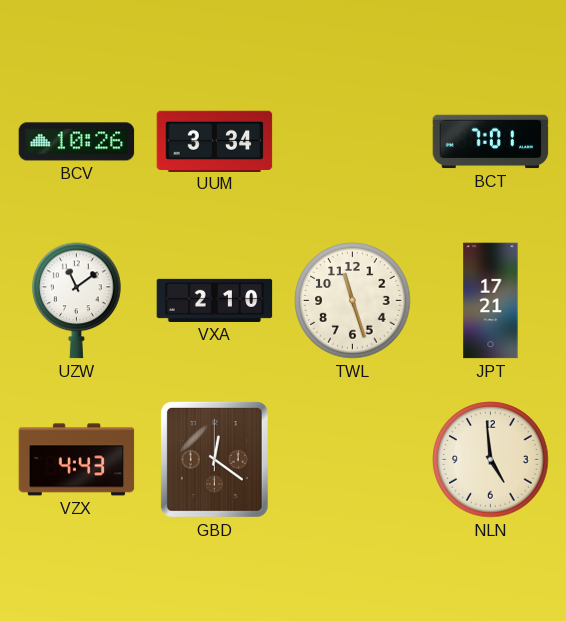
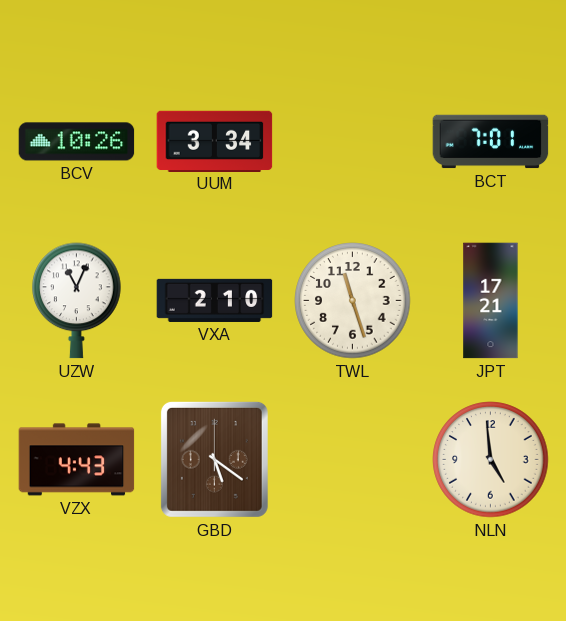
UZW: 11:09 -> 11:04 (77, 301)
GBD: 12:21 -> 5:21 (214, 459)
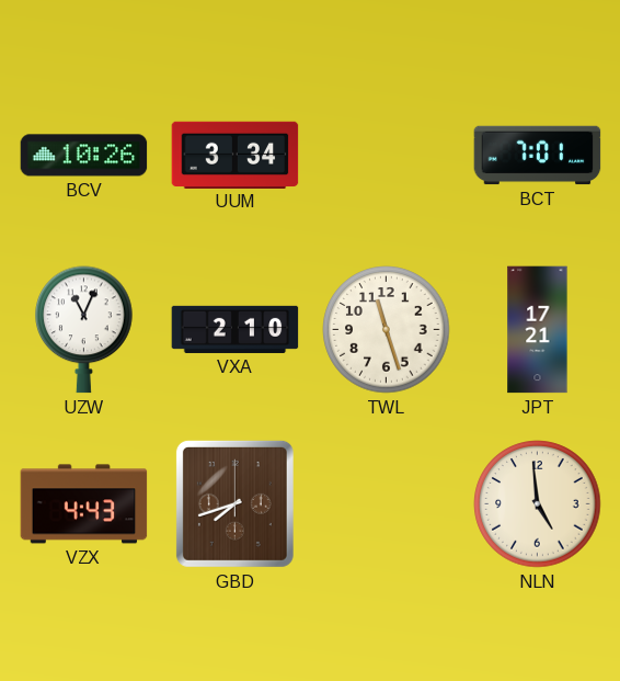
GBD: 5:21 -> 7:42 (234, 503)
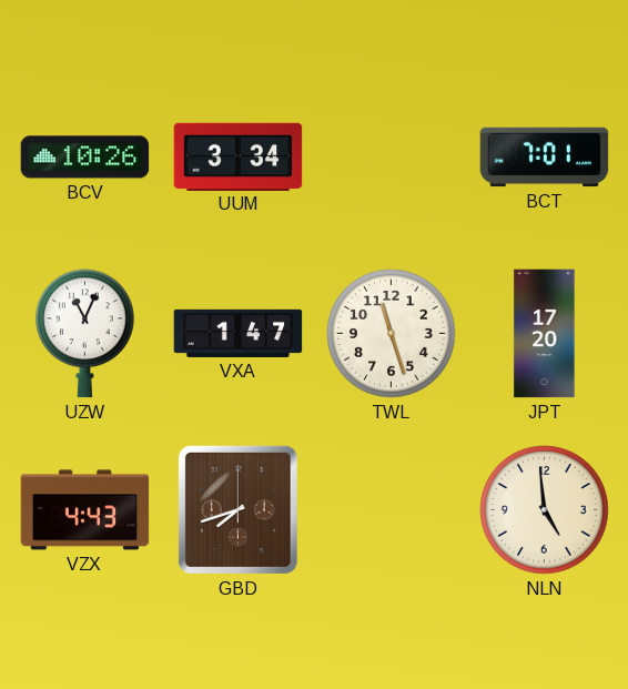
VXA: 2:10 -> 1:47 (239, 333)
JPT: 17:21 -> 17:20 (545, 334)
